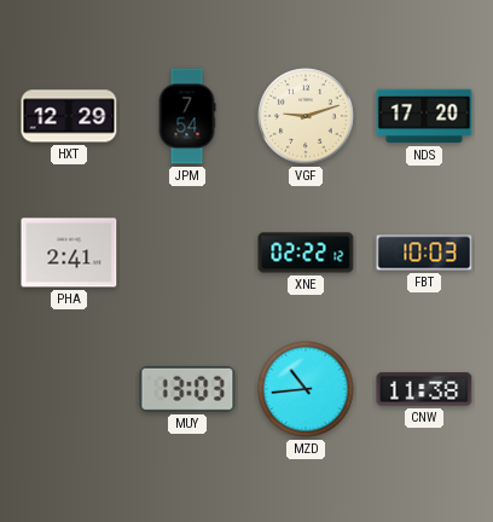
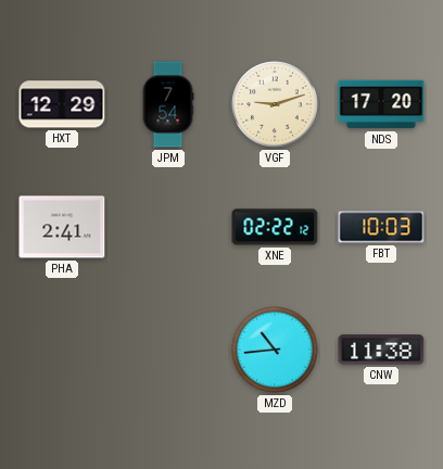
MUY: 13:03 -> none (187, 389)
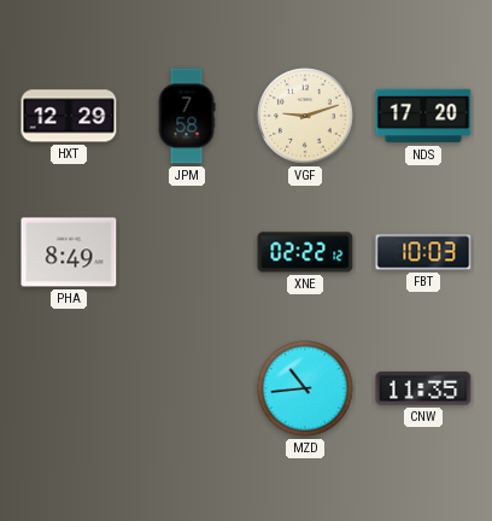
JPM: 7:54 -> 7:58 (187, 116)
PHA: 2:41 -> 8:49 (69, 252)
CNW: 11:38 -> 11:35 (423, 388)
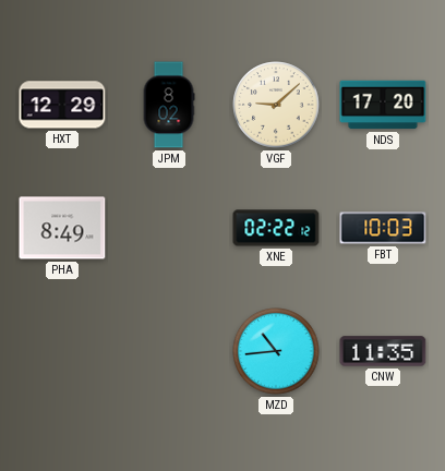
JPM: 7:58 -> 8:02 (169, 105)
VGF: 9:12 -> 9:08 (276, 105)
